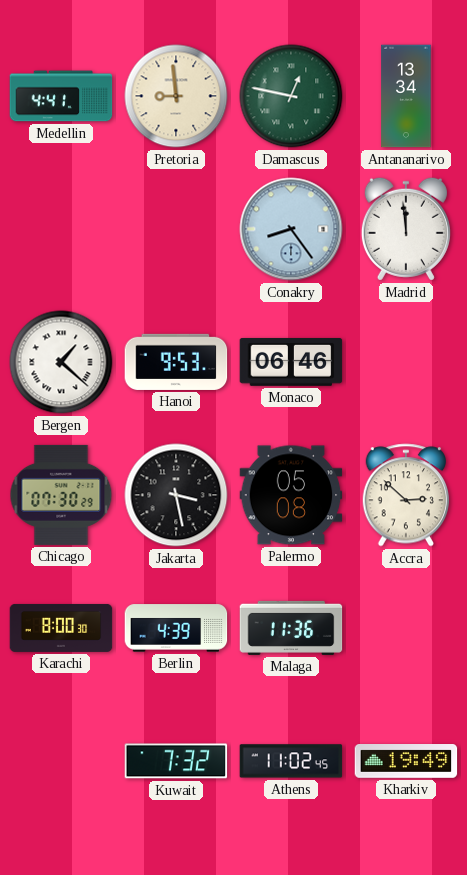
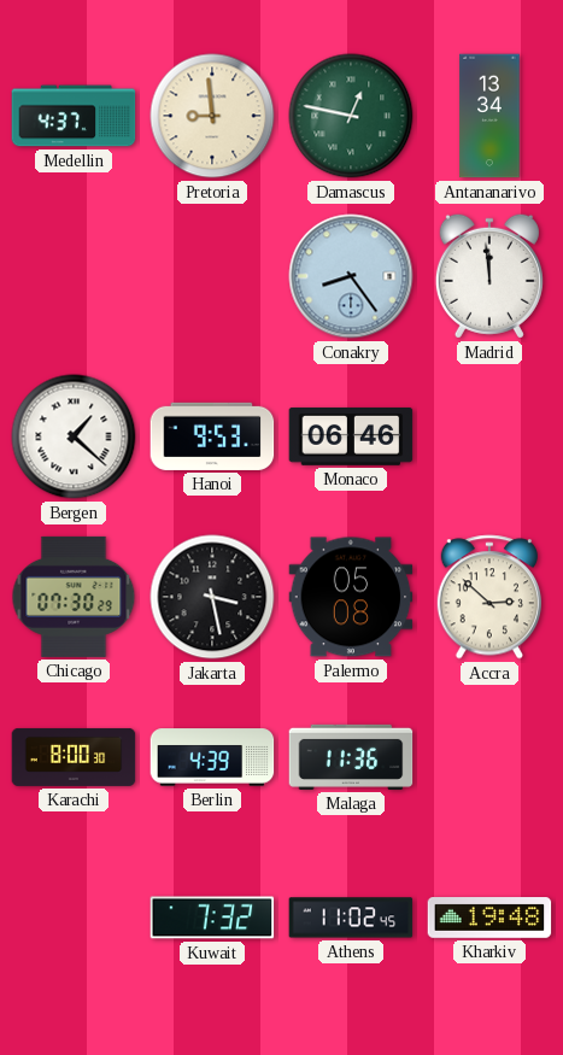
Medellin: 4:41 -> 4:37 (74, 116)
Kharkiv: 19:49 -> 19:48 (489, 919)
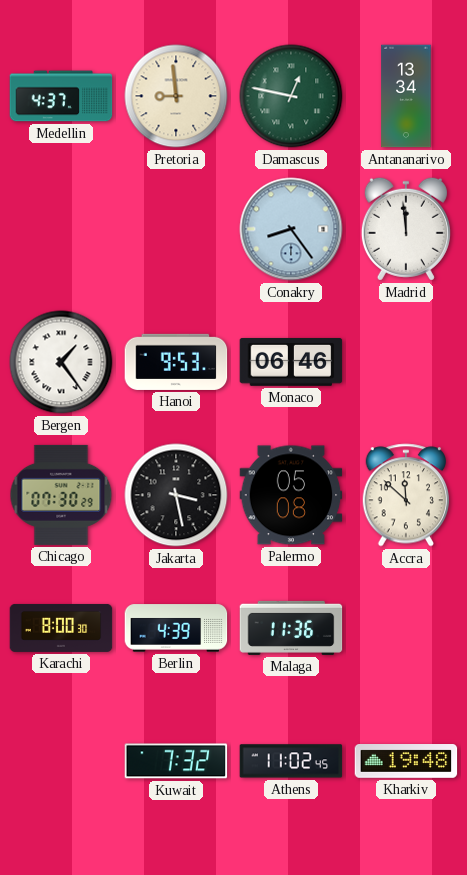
Bergen: 1:22 -> 1:24 (61, 362)
Accra: 2:52 -> 11:52 (405, 495)
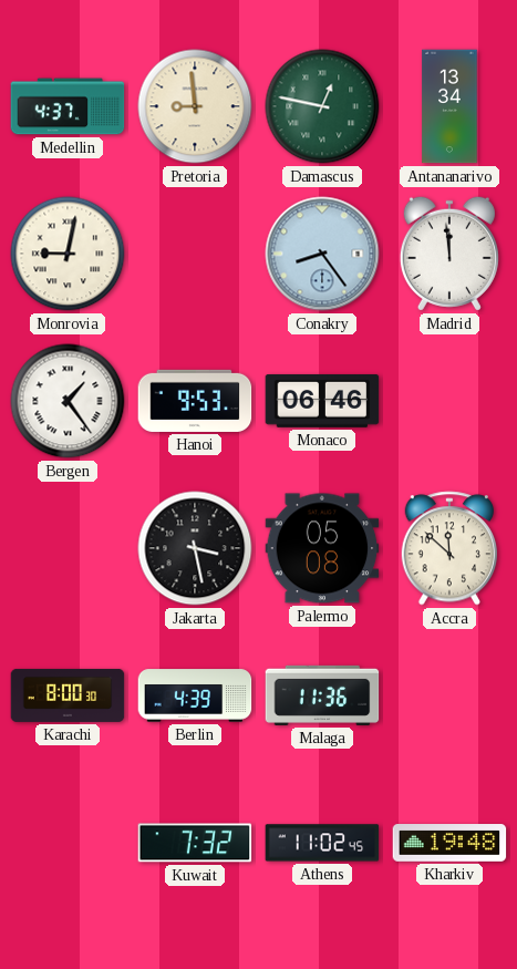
Monrovia: none -> 9:02 (68, 254)
Chicago: 07:30 -> none (61, 495)
